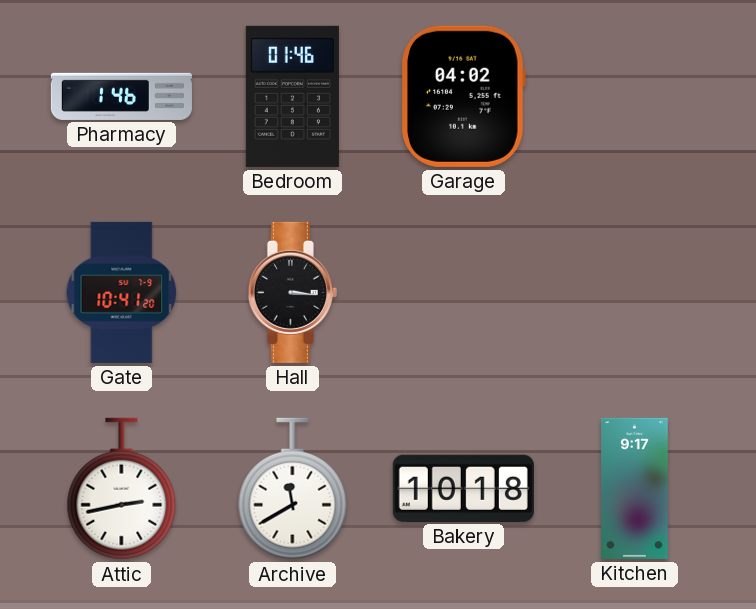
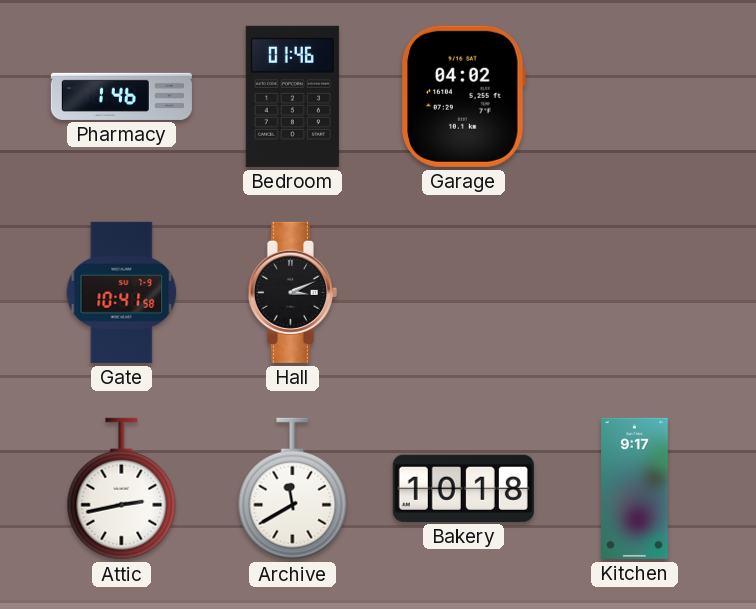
Gate: 10:41:20 -> 10:41:58 (122, 292)
Hall: 3:16 -> 3:11 (292, 292)
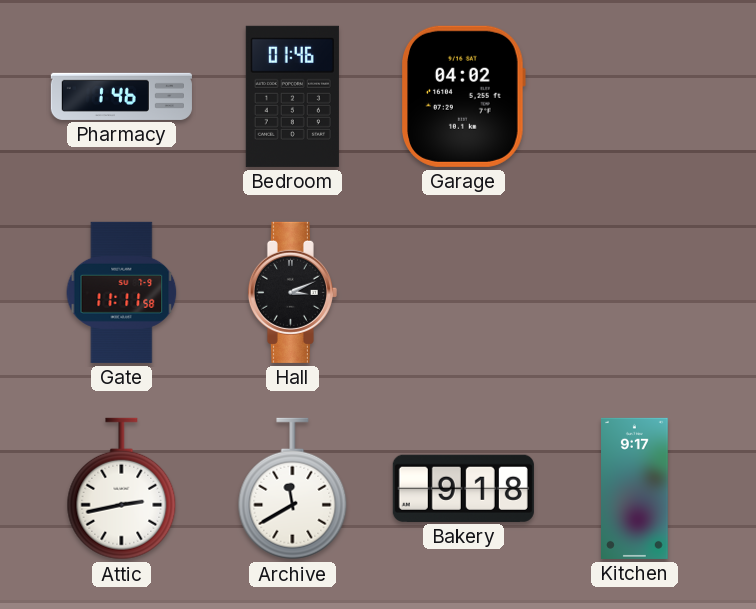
Gate: 10:41 -> 11:11 (122, 292)
Bakery: 10:18 -> 9:18 (463, 488)
